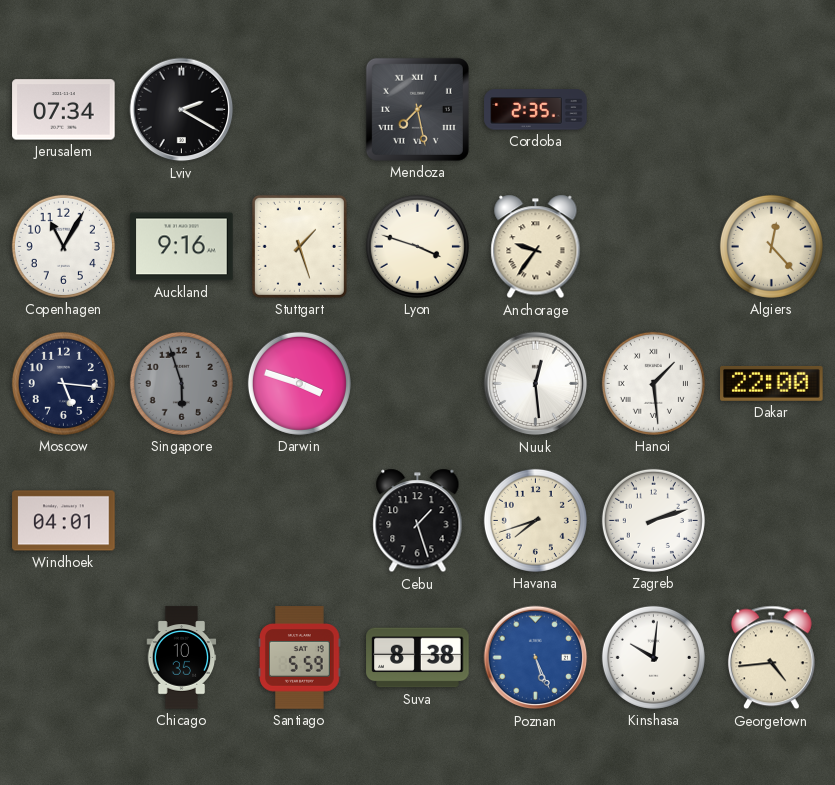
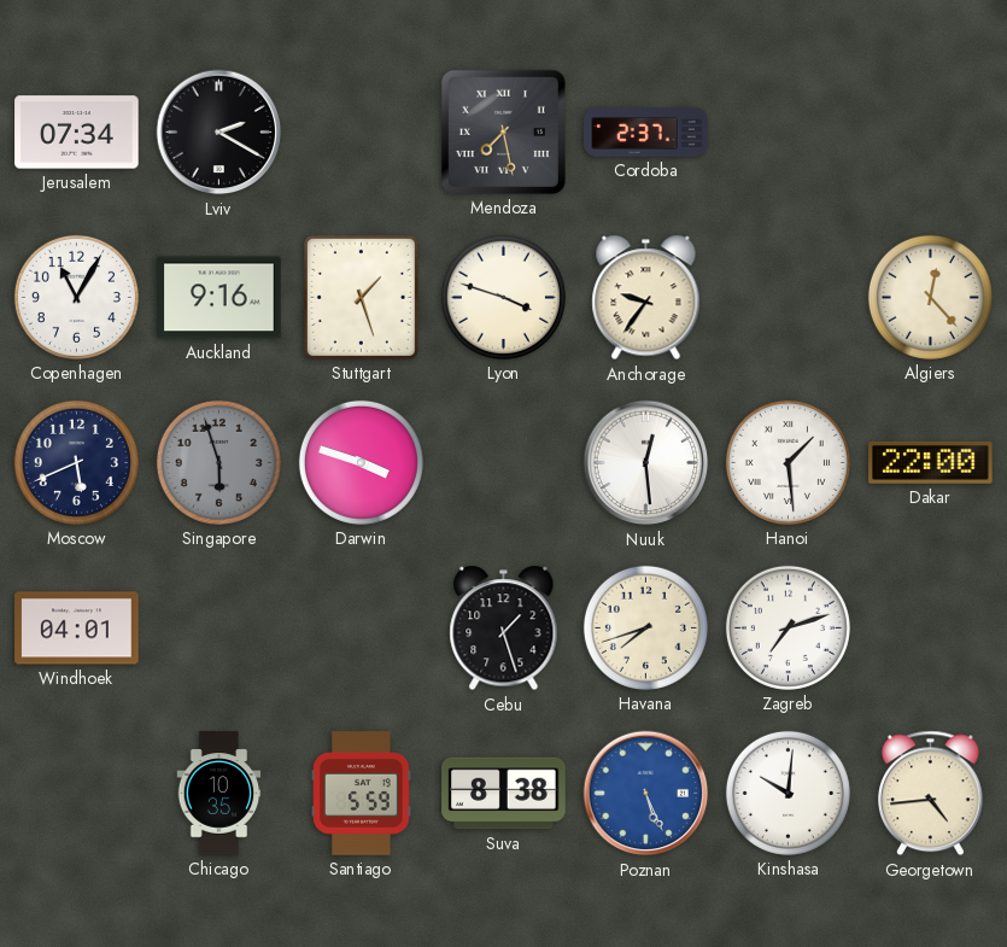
Cordoba: 2:35 -> 2:37 (646, 133)
Moscow: 5:16 -> 5:41 (76, 462)
Zagreb: 2:12 -> 7:12 (788, 627)
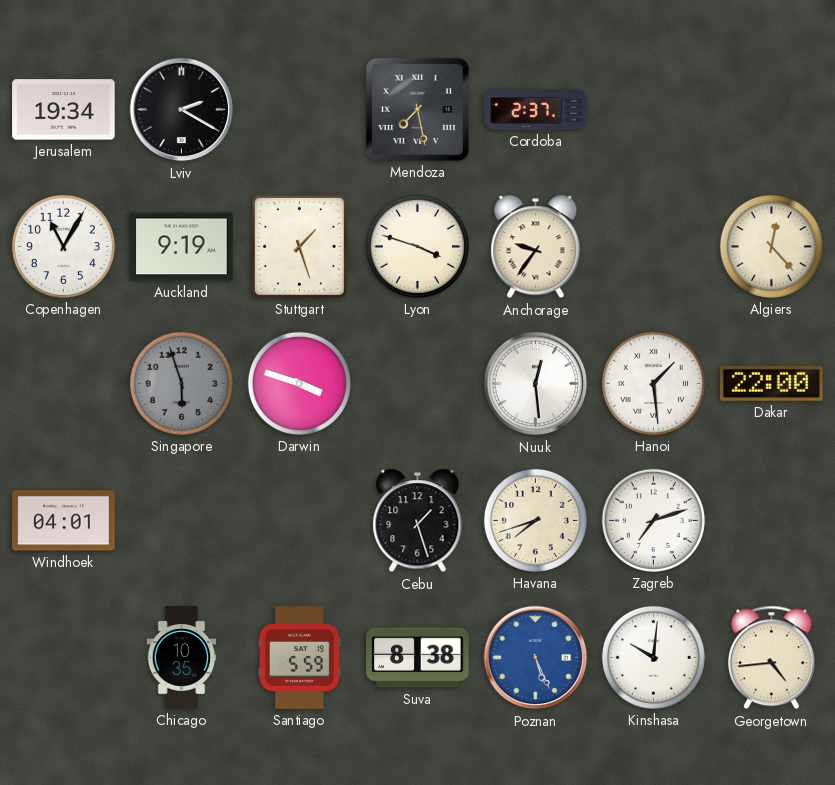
Jerusalem: 07:34 -> 19:34 (64, 110)
Auckland: 9:16 -> 9:19 (182, 247)
Moscow: 5:41 -> none (76, 462)
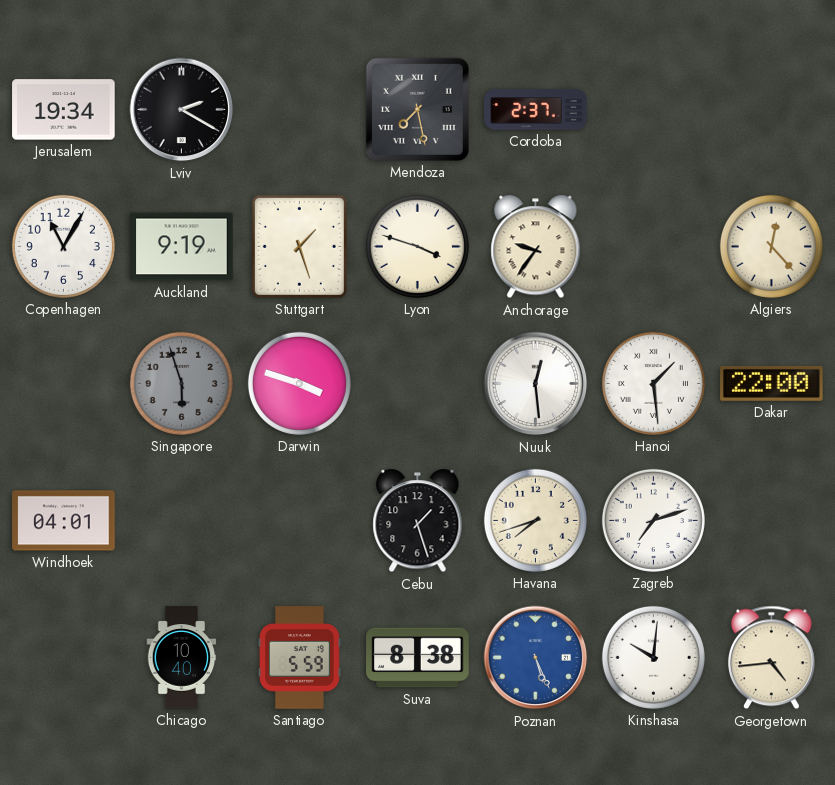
Chicago: 10:35 -> 10:40 (182, 658)
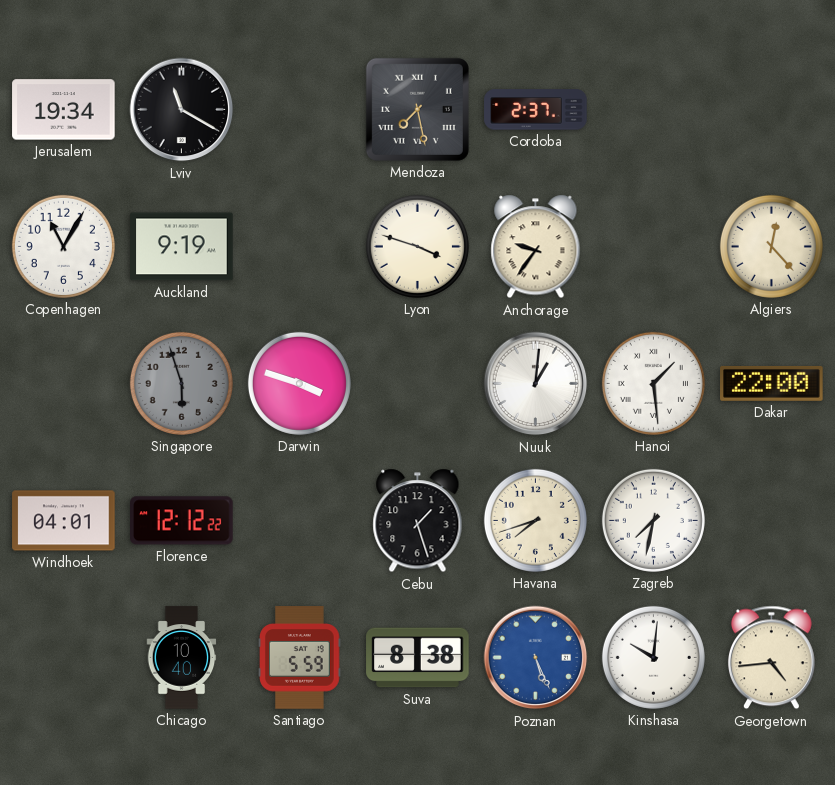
Lviv: 2:20 -> 11:20 (182, 110)
Stuttgart: 1:27 -> none (299, 246)
Nuuk: 12:29 -> 1:01 (536, 384)
Florence: none -> 12:12 (182, 521)
Zagreb: 7:12 -> 7:32 (653, 520)
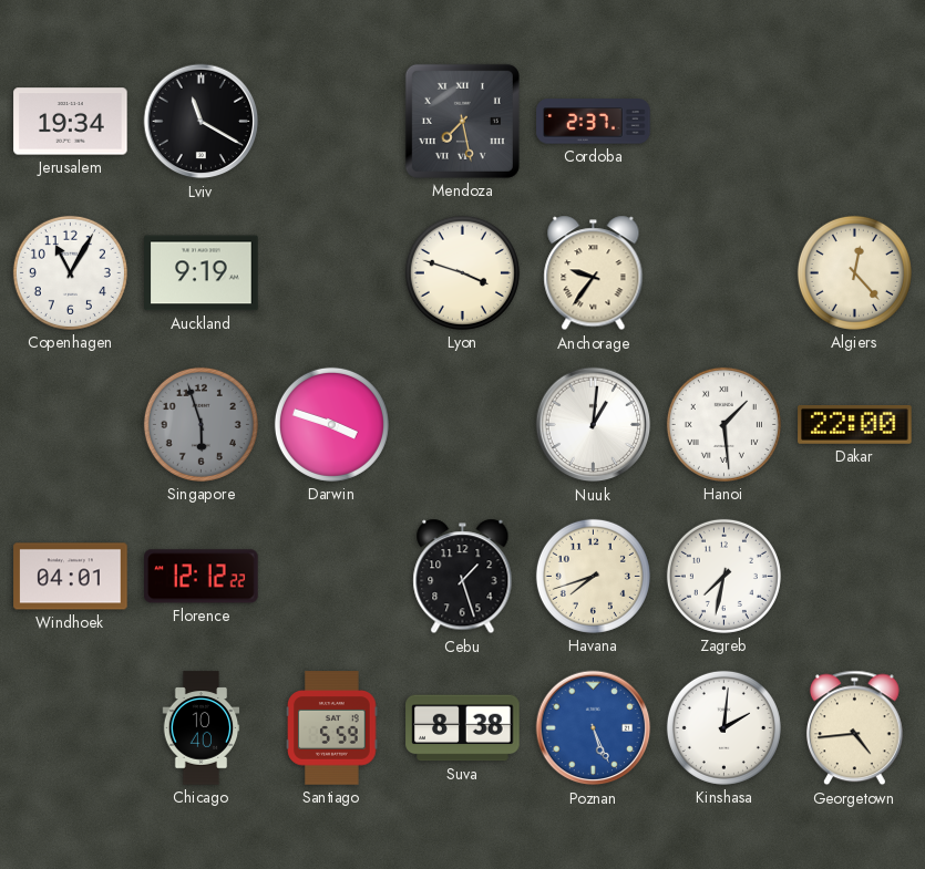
Kinshasa: 10:01 -> 2:01 (723, 727)
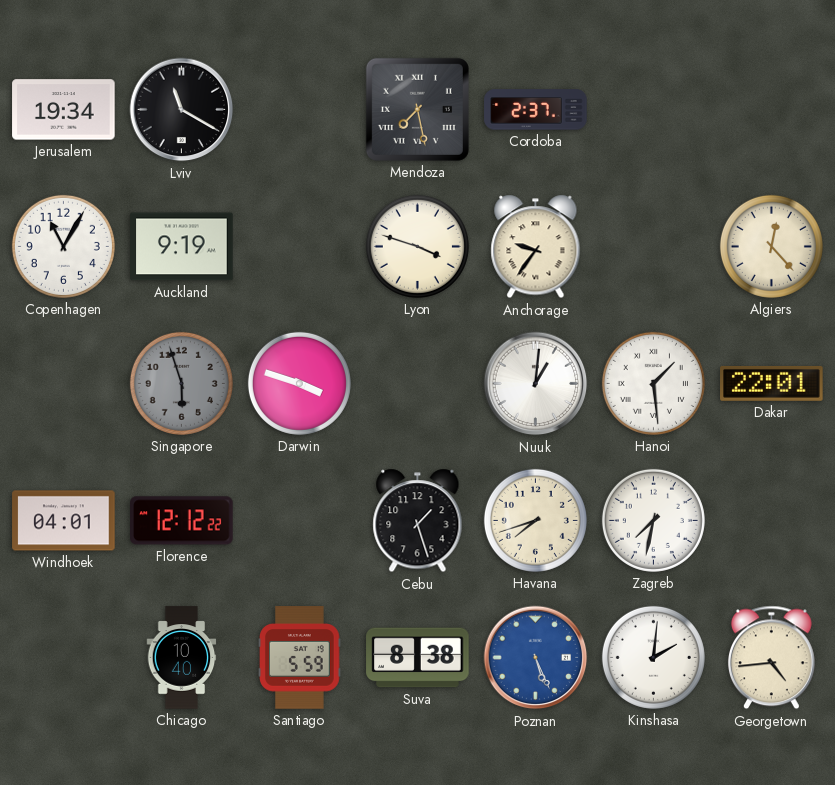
Dakar: 22:00 -> 22:01 (772, 383)
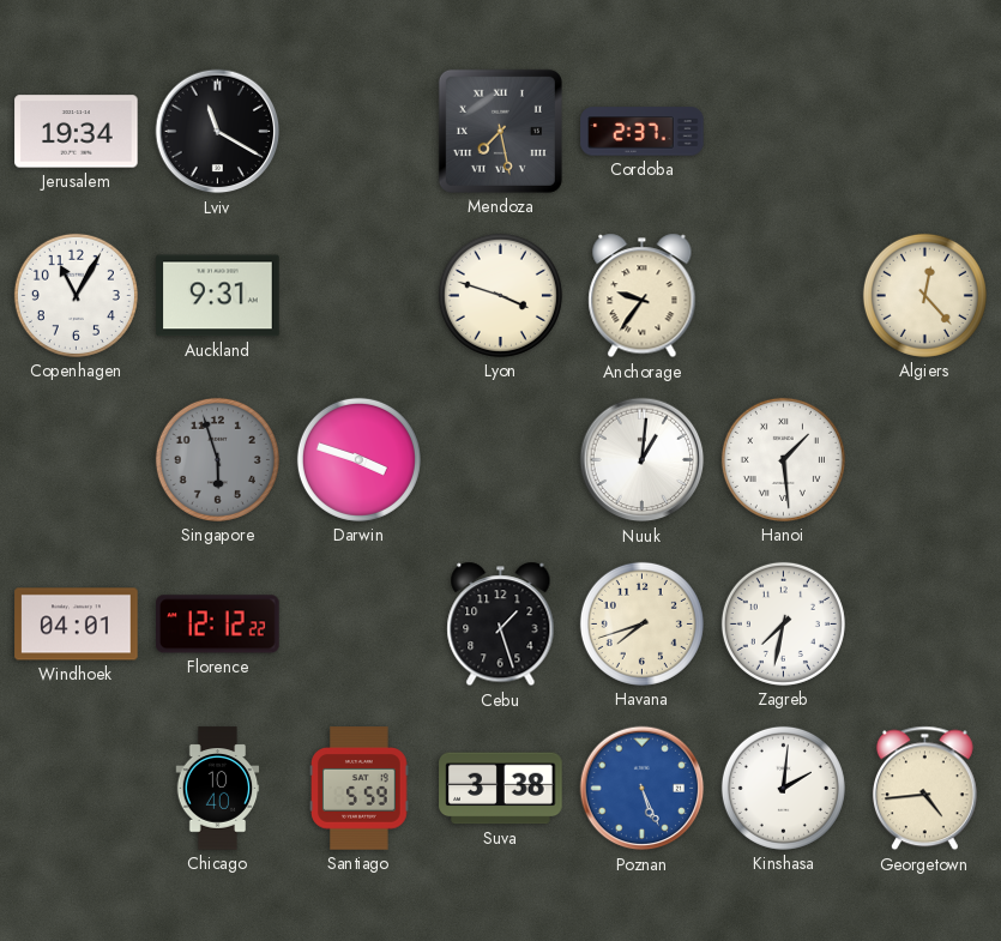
Auckland: 9:19 -> 9:31 (218, 296)
Dakar: 22:01 -> none (772, 383)
Suva: 8:38 -> 3:38 (501, 789)
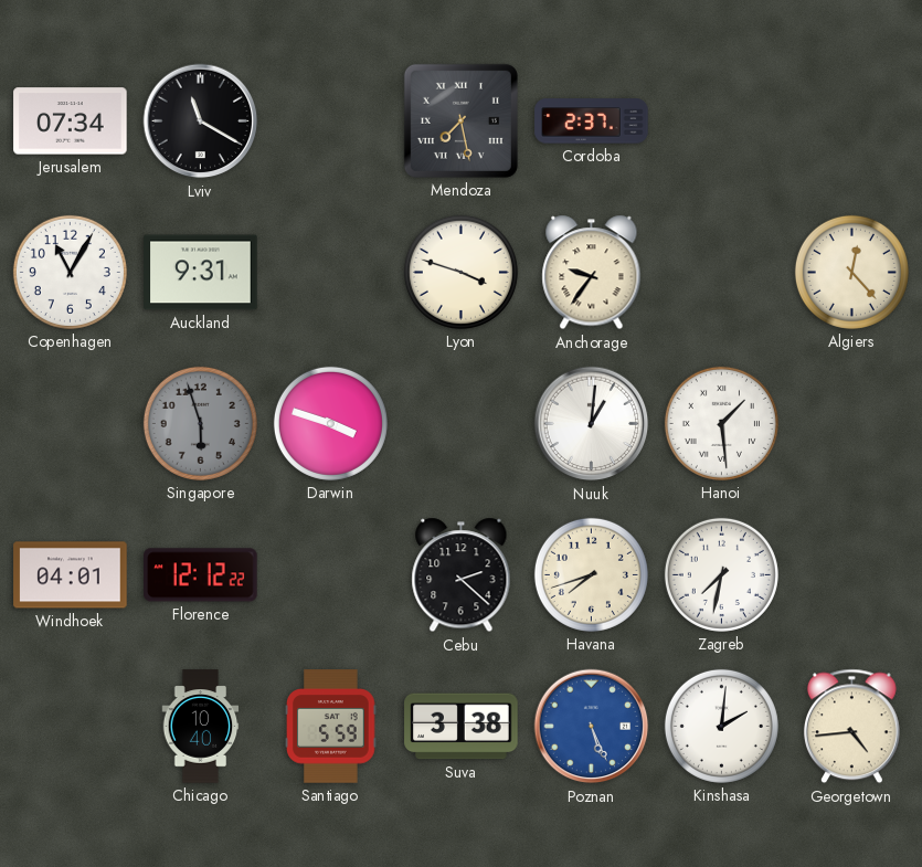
Jerusalem: 19:34 -> 07:34 (71, 121)
Cebu: 1:27 -> 2:22 (462, 575)
